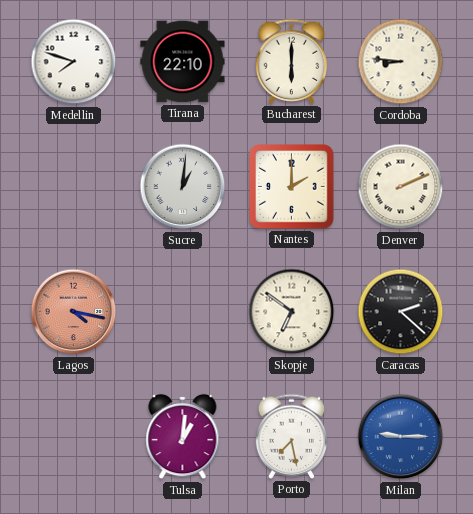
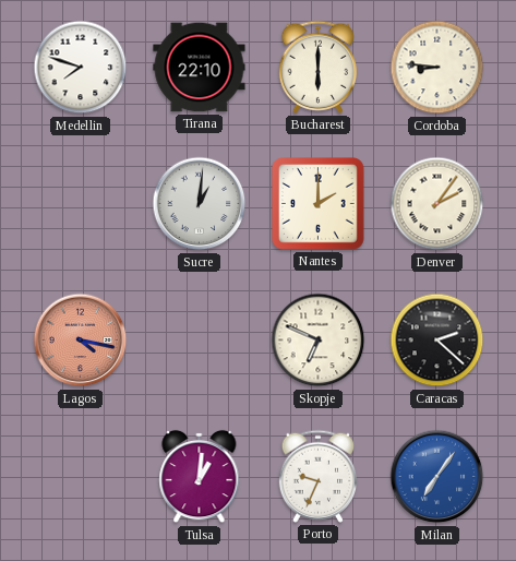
Denver: 2:11 -> 2:06 (437, 204)
Skopje: 6:51 -> 6:49 (319, 341)
Porto: 7:28 -> 9:34 (319, 476)
Milan: 9:15 -> 7:06 (437, 477)
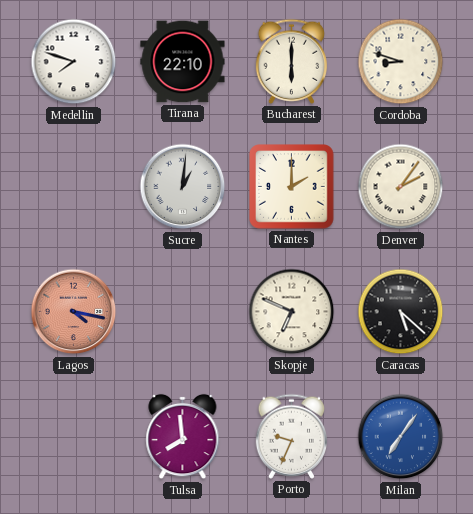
Cordoba: 8:46 -> 8:48 (401, 62)
Caracas: 2:22 -> 5:22 (401, 312)
Tulsa: 1:01 -> 7:59 (183, 437)
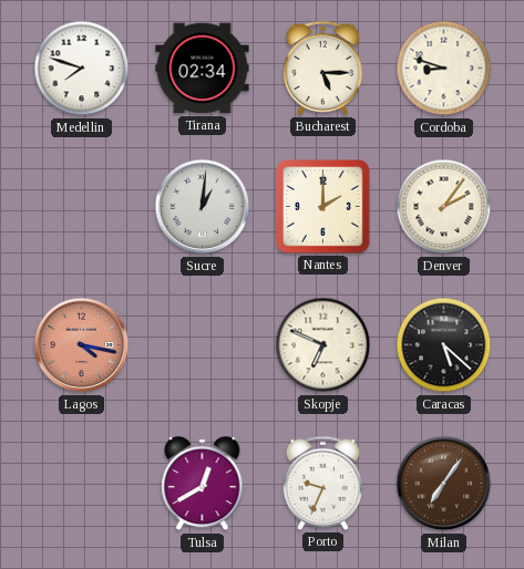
Tirana: 22:10 -> 02:34 (203, 69)
Bucharest: 6:00 -> 5:15 (323, 68)
Tulsa: 7:59 -> 12:40 (203, 484)
Milan dial: blue -> brown (444, 484)
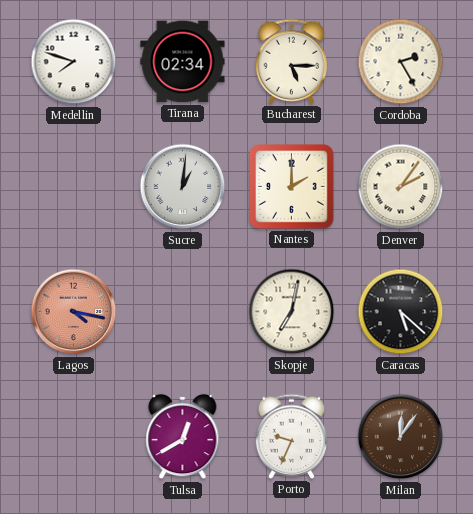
Cordoba: 8:48 -> 2:25 (401, 62)
Skopje: 6:49 -> 7:02 (292, 312)
Milan: 7:06 -> 12:06 (401, 437)
